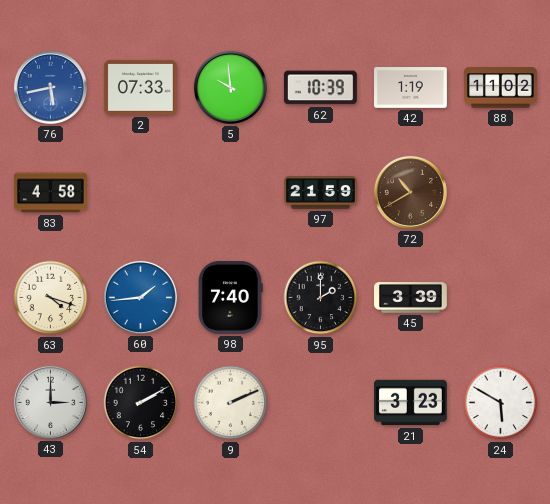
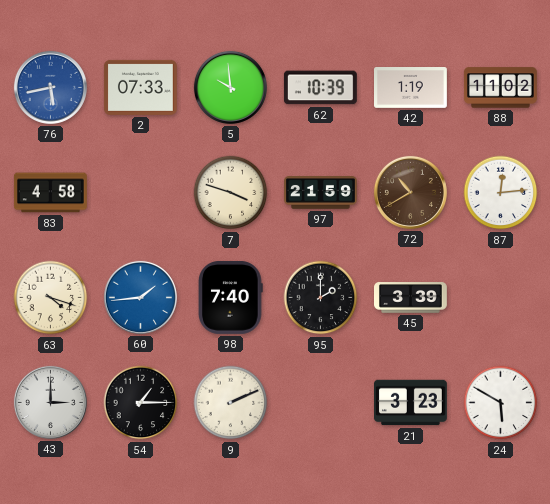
7: none -> 3:48 (231, 193)
87: none -> 12:14 (501, 193)
54: 2:10 -> 1:15 (141, 403)
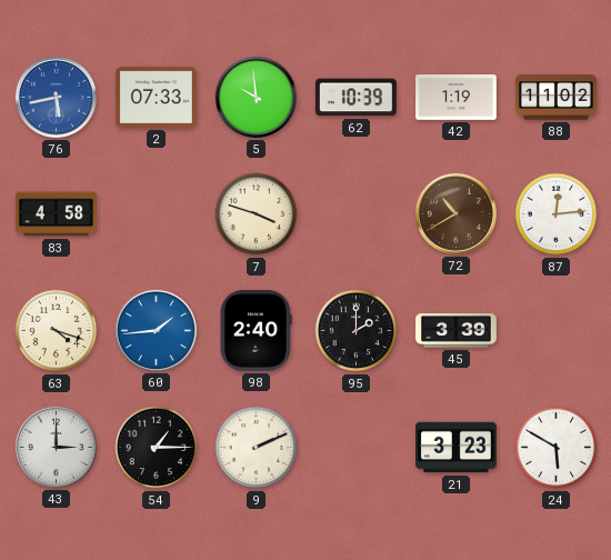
97: 21:59 -> none (321, 193)
98: 7:40 -> 2:40 (257, 330)
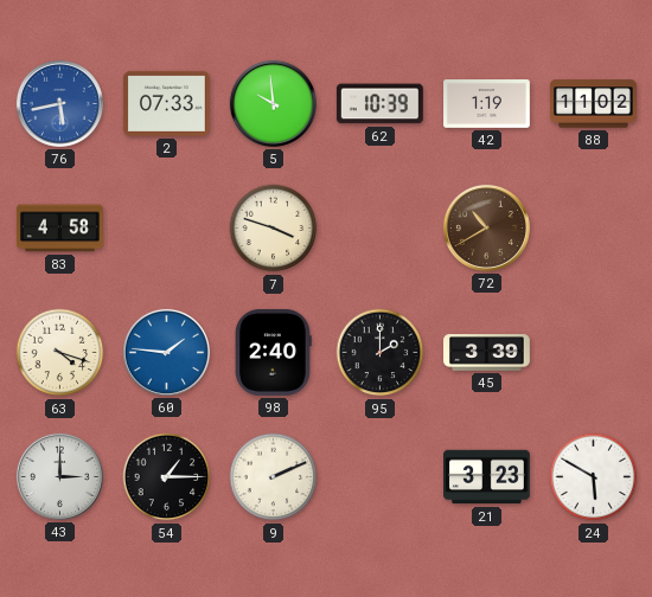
87: 12:14 -> none (557, 214)
60: 1:44 -> 1:46 (166, 352)
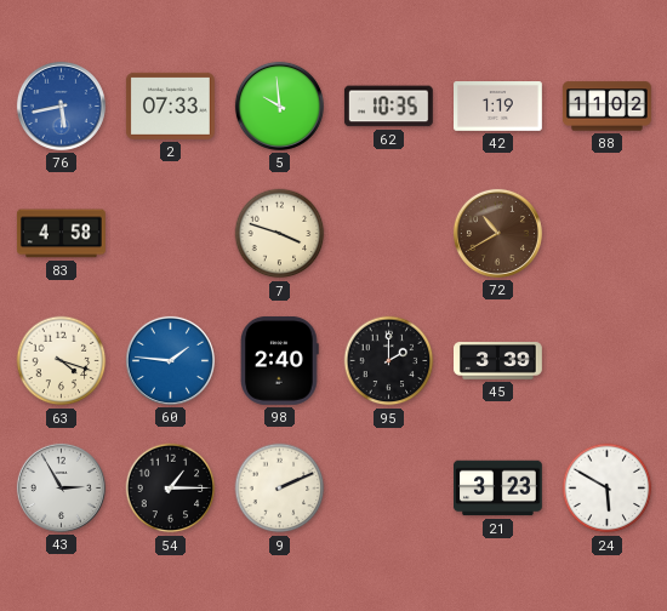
62: 10:39 -> 10:35 (388, 107)
43: 3:00 -> 2:55 (61, 487)
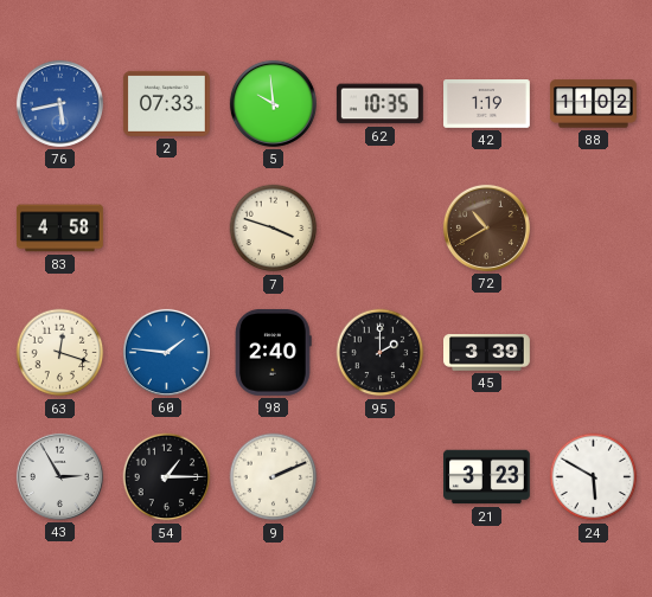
63: 4:18 -> 12:18 (60, 353)
